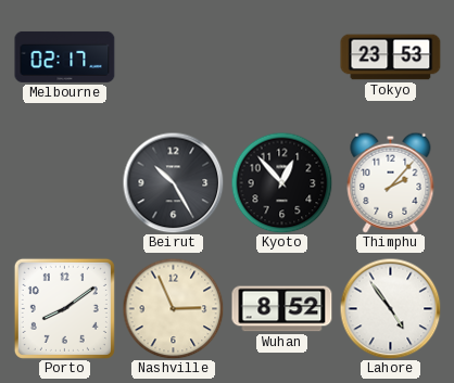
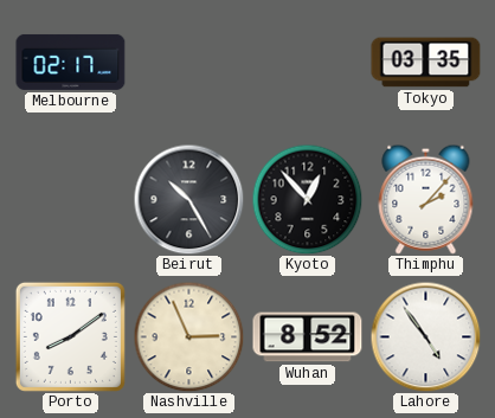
Tokyo: 23:53 -> 03:35 (426, 63)
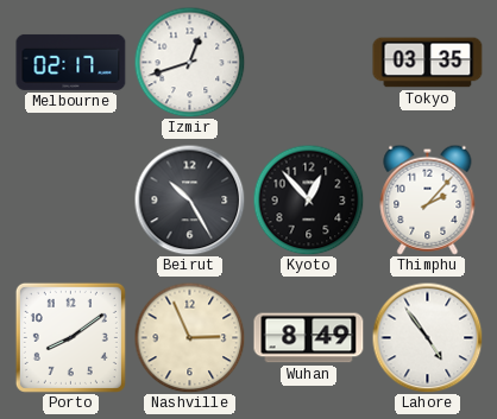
Izmir: none -> 12:42 (189, 62)
Wuhan: 8:52 -> 8:49 (309, 338)
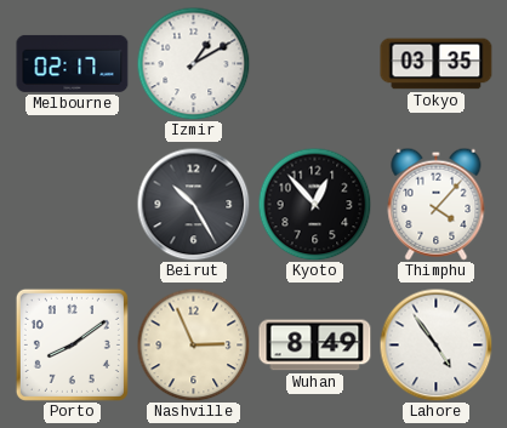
Izmir: 12:42 -> 1:10 (193, 63)
Thimphu: 2:07 -> 4:07 (437, 204)
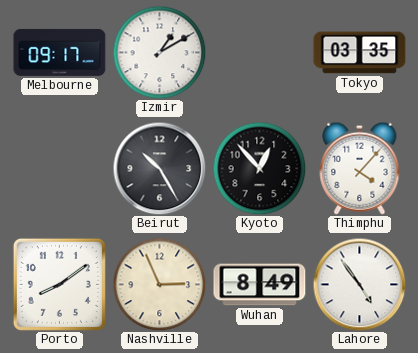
Melbourne: 02:17 -> 09:17 (60, 52)
